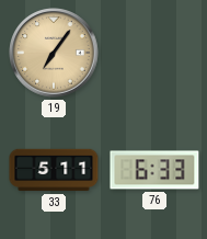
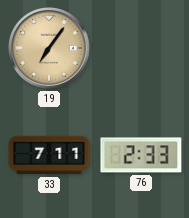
33: 5:11 -> 7:11 (49, 155)
76: 6:33 -> 2:33 (141, 155)
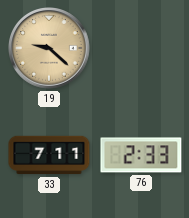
19: 7:06 -> 9:22 (49, 48)
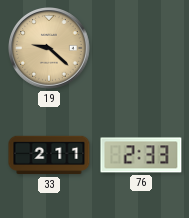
33: 7:11 -> 2:11 (49, 155)
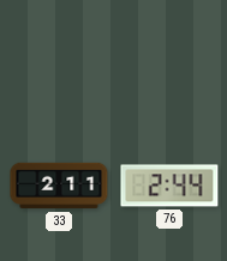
19: 9:22 -> none (49, 48)
76: 2:33 -> 2:44 (169, 186)
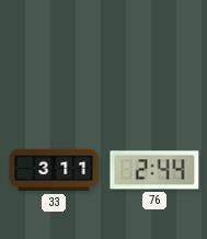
33: 2:11 -> 3:11 (54, 170)
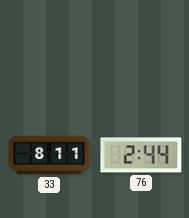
33: 3:11 -> 8:11 (49, 155)
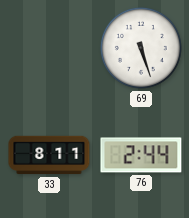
69: none -> 5:27 (141, 48)
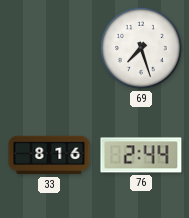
69: 5:27 -> 7:27 (141, 48)
33: 8:11 -> 8:16 (49, 155)
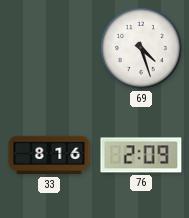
69: 7:27 -> 4:27 (141, 48)
76: 2:44 -> 2:09 (141, 155)
